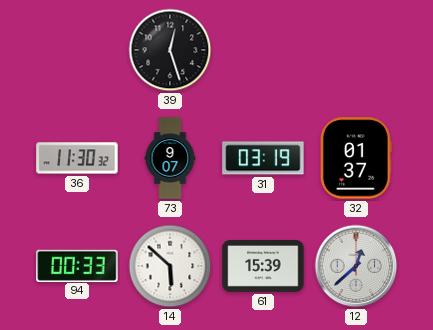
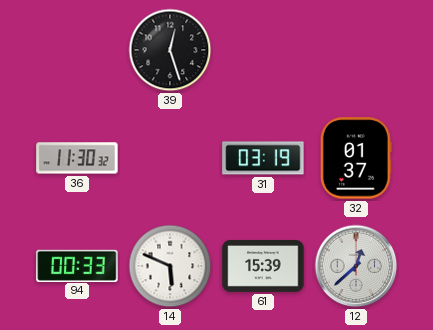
73: 9:07 -> none (170, 158)
14: 5:52 -> 5:49 (170, 266)
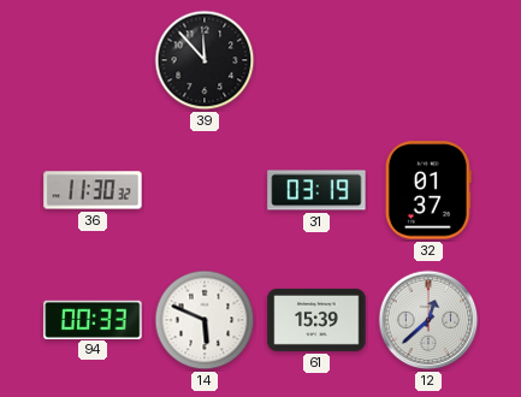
39: 12:27 -> 11:53 (205, 60)
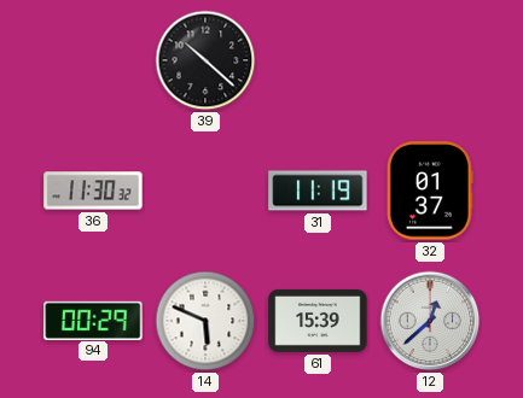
39: 11:53 -> 10:22 (205, 60)
31: 03:19 -> 11:19 (318, 191)
94: 00:33 -> 00:29 (93, 320)
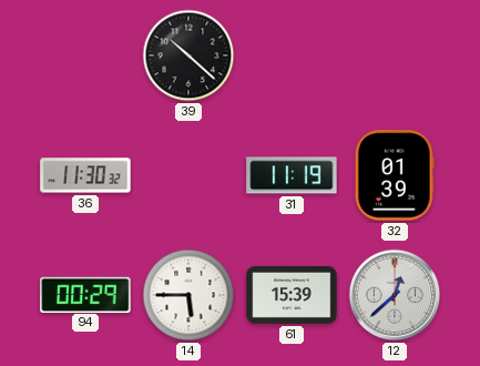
32: 01:37 -> 01:39 (395, 175)
14: 5:49 -> 5:45 (188, 295)
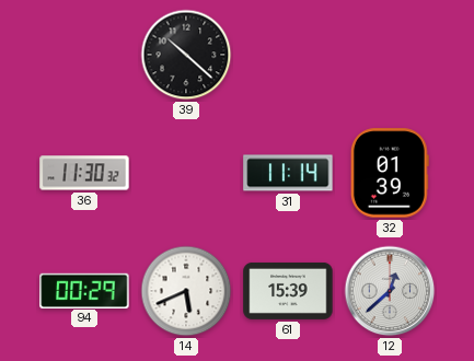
31: 11:19 -> 11:14 (288, 173)
14: 5:45 -> 5:41 (186, 291)
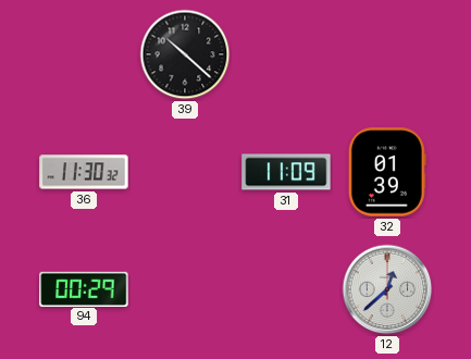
31: 11:14 -> 11:09 (286, 172)
14: 5:41 -> none (186, 291)
61: 15:39 -> none (288, 291)
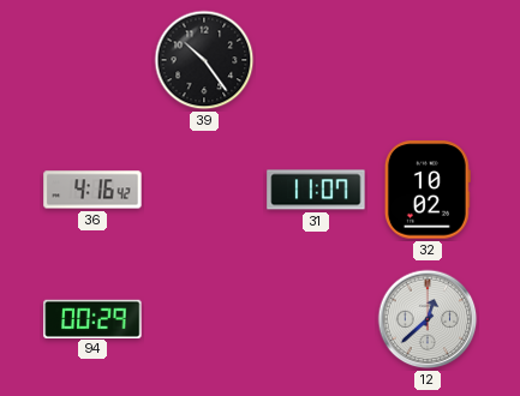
39: 10:22 -> 10:24 (204, 60)
36: 11:30 -> 4:16 (92, 190)
31: 11:09 -> 11:07 (316, 190)
32: 01:39 -> 10:02 (428, 190)
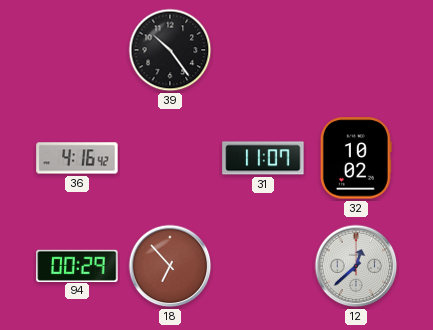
18: none -> 6:53 (170, 266)
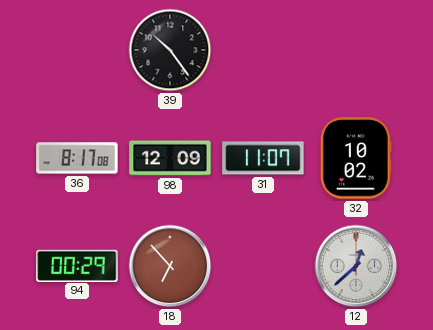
36: 4:16 -> 8:17 (77, 158)
98: none -> 12:09 (170, 158)
